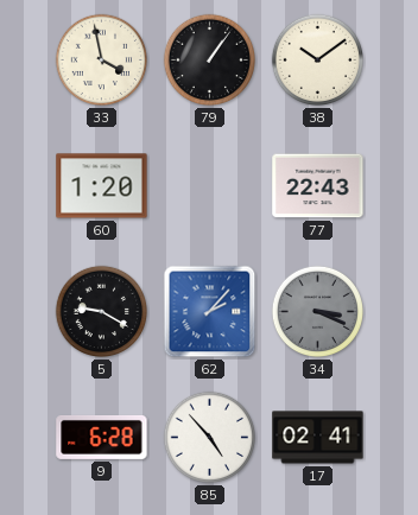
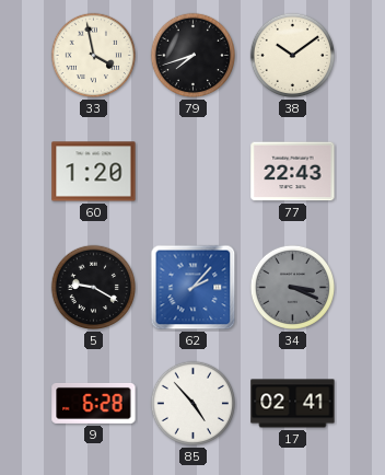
79: 1:06 -> 7:42 (194, 56)
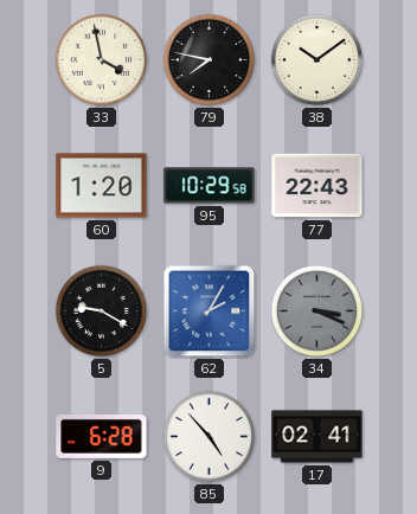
79: 7:42 -> 7:47 (210, 60)
95: none -> 10:29 (210, 186)
62: 2:07 -> 2:05 (210, 311)
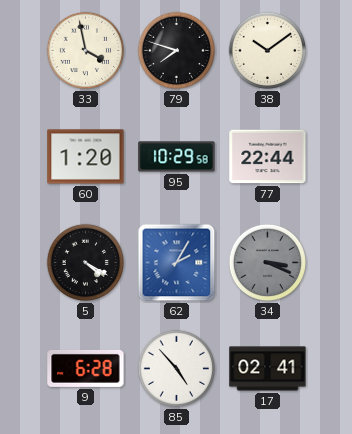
79: 7:47 -> 7:48 (177, 51)
77: 22:43 -> 22:44 (268, 157)
5: 9:20 -> 4:20 (86, 263)
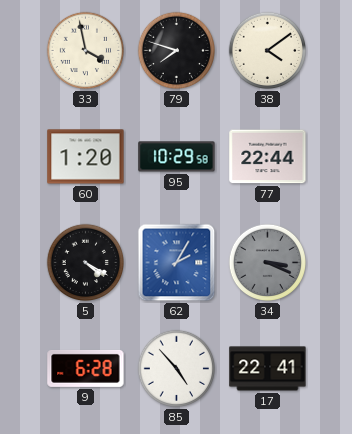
38: 10:09 -> 4:09 (268, 51)
17: 02:41 -> 22:41 (268, 369)
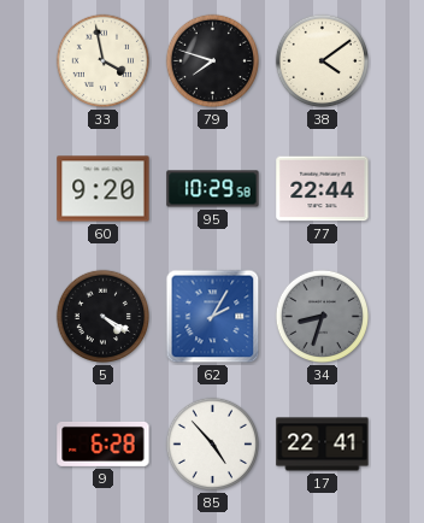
60: 1:20 -> 9:20 (104, 189)
34: 3:19 -> 8:33 (323, 317)
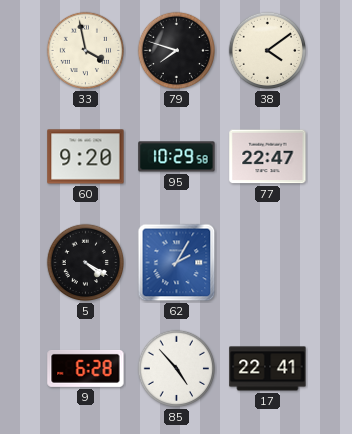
77: 22:44 -> 22:47 (268, 157)
34: 8:33 -> none (323, 317)
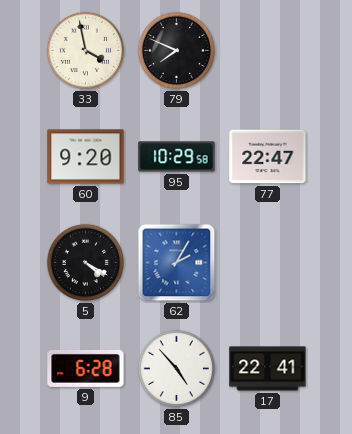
79: 7:48 -> 7:49 (177, 51)
38: 4:09 -> none (268, 51)
